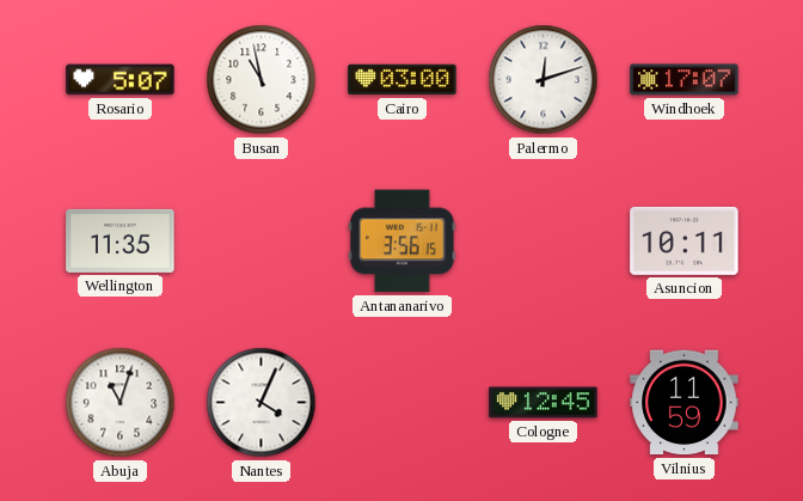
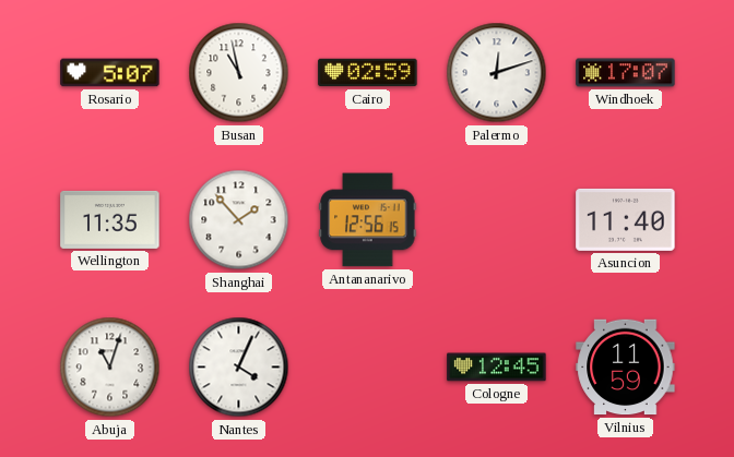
Cairo: 03:00 -> 02:59 (368, 73)
Shanghai: none -> 1:53 (239, 220)
Antananarivo: 3:56 -> 12:56 (368, 220)
Asuncion: 10:11 -> 11:40 (626, 219)
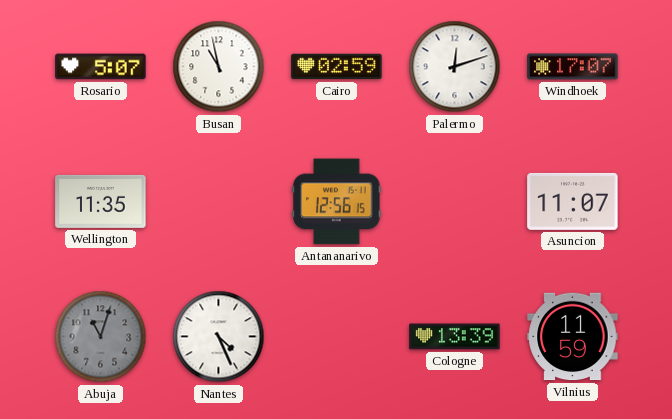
Shanghai: 1:53 -> none (239, 220)
Asuncion: 11:40 -> 11:07 (573, 201)
Abuja dial: white -> grey (101, 337)
Nantes: 4:04 -> 4:26 (219, 337)
Cologne: 12:45 -> 13:39 (455, 337)
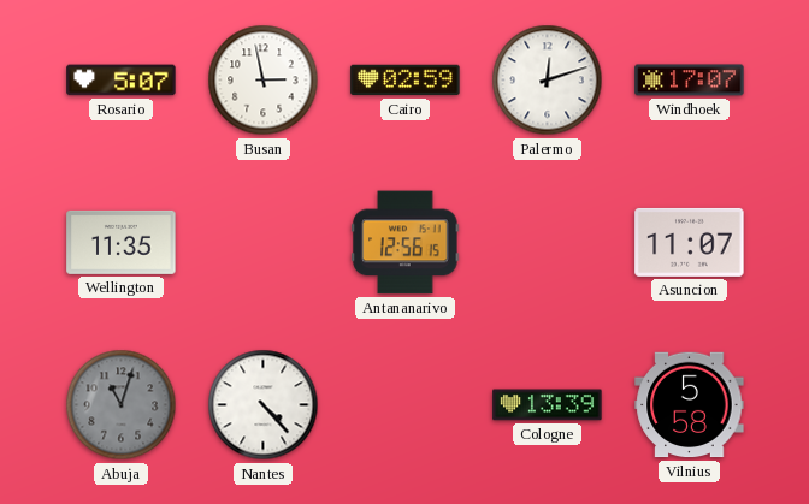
Busan: 10:58 -> 2:58 (264, 81)
Nantes: 4:26 -> 4:23 (264, 405)
Vilnius: 11:59 -> 5:58 (690, 405)
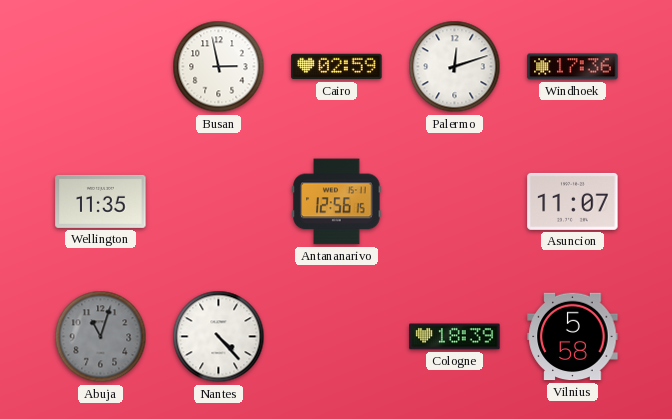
Rosario: 5:07 -> none (122, 81)
Windhoek: 17:07 -> 17:36 (573, 67)
Cologne: 13:39 -> 18:39 (455, 337)
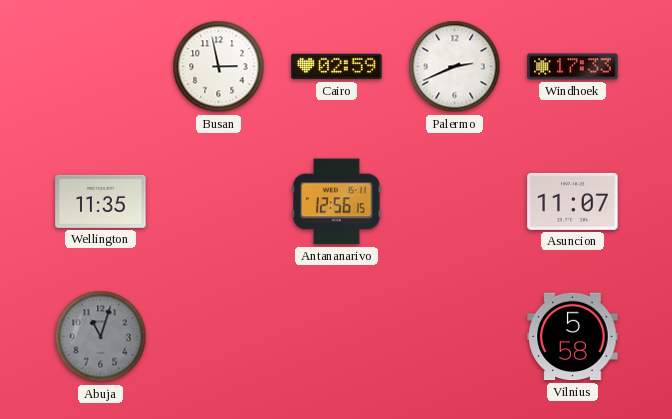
Palermo: 12:12 -> 2:41 (455, 67)
Windhoek: 17:36 -> 17:33 (573, 67)
Nantes: 4:23 -> none (219, 337)
Cologne: 18:39 -> none (455, 337)
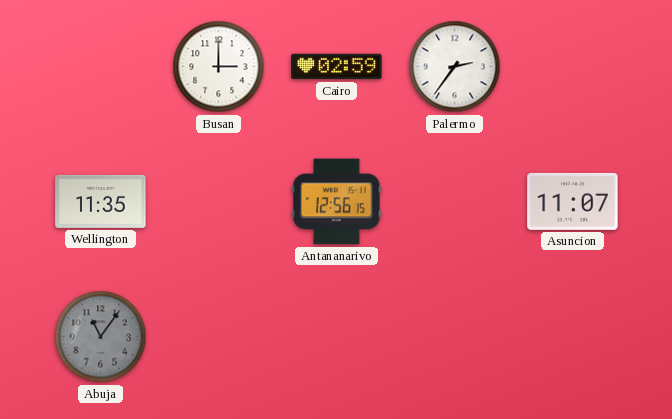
Busan: 2:58 -> 3:00 (219, 67)
Palermo: 2:41 -> 2:36 (455, 67)
Windhoek: 17:33 -> none (573, 67)
Abuja: 11:03 -> 11:06 (101, 337)
Vilnius: 5:58 -> none (573, 337)
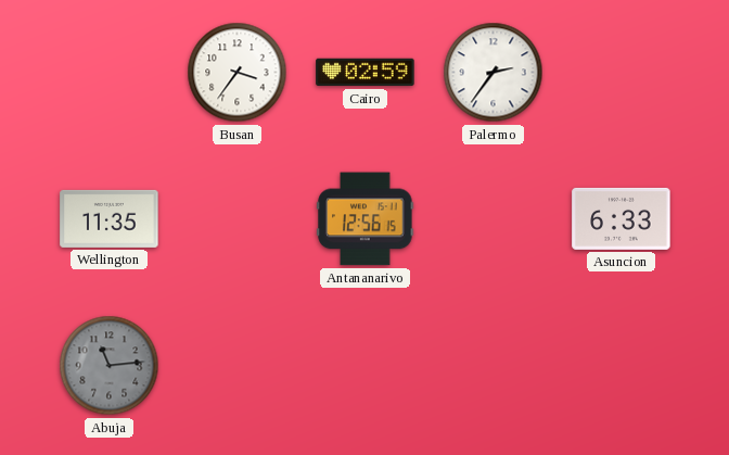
Busan: 3:00 -> 3:36 (238, 73)
Asuncion: 11:07 -> 6:33 (622, 218)
Abuja: 11:06 -> 11:14 (110, 366)
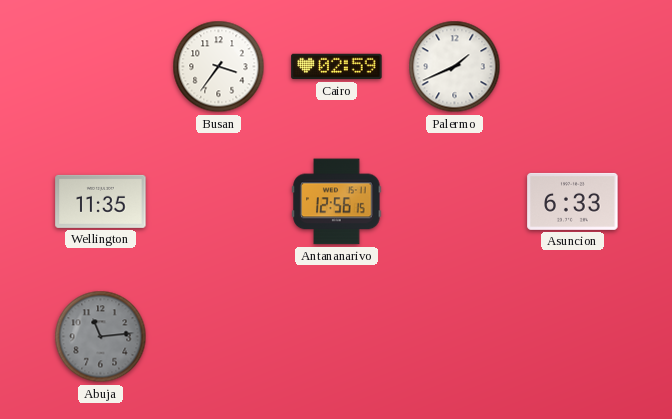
Palermo: 2:36 -> 1:41 (455, 67)
